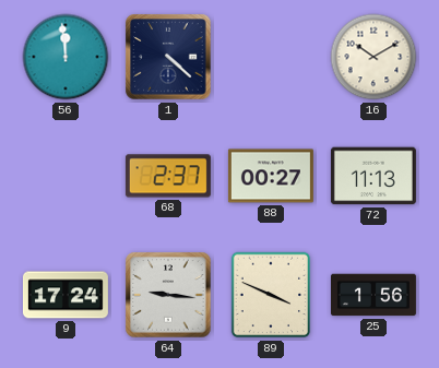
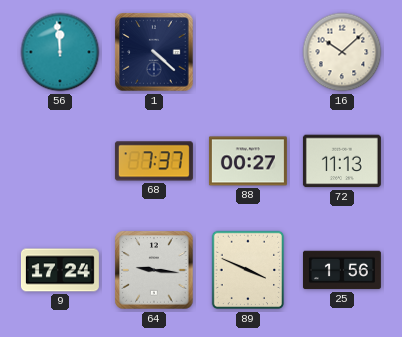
16: 10:10 -> 10:08 (342, 52)
68: 2:37 -> 7:37 (154, 161)
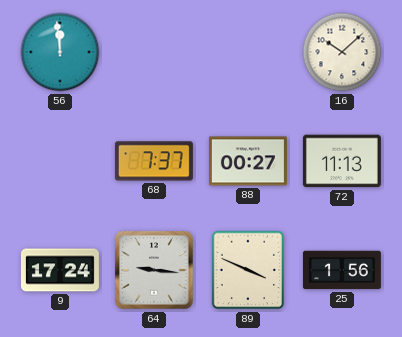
1: 4:22 -> none (154, 52)
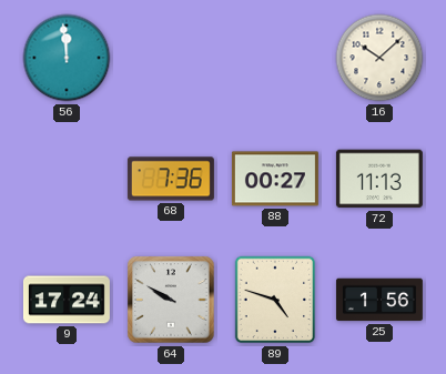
68: 7:37 -> 7:36 (171, 179)
64: 9:16 -> 9:50 (171, 300)
89: 3:49 -> 4:48 (275, 300)
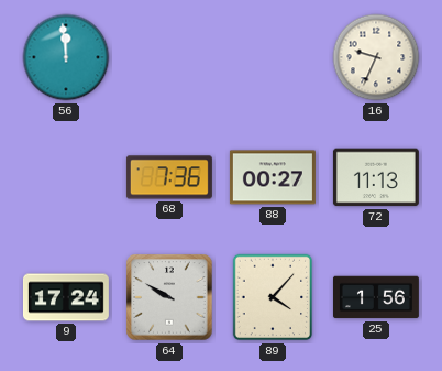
16: 10:08 -> 9:34 (376, 57)
89: 4:48 -> 4:07 (273, 297)
